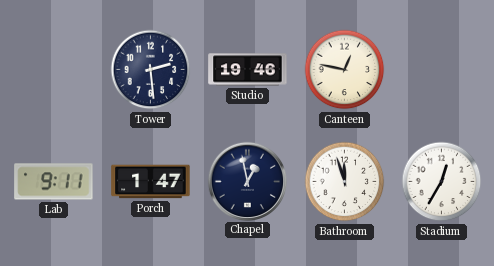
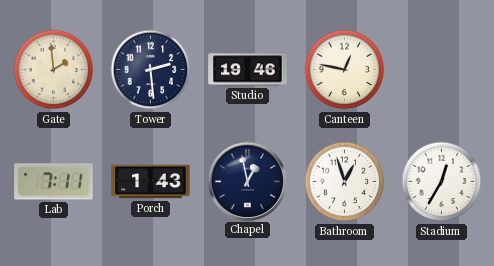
Gate: none -> 1:59 (54, 70)
Lab: 9:11 -> 7:11 (54, 182)
Porch: 1:47 -> 1:43 (151, 182)
Bathroom: 11:57 -> 12:57 (345, 182)
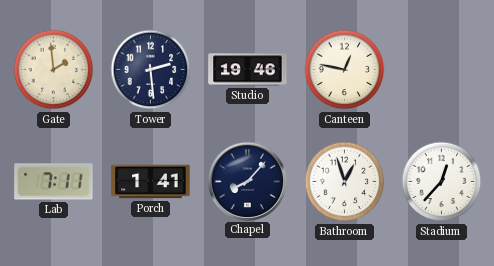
Porch: 1:43 -> 1:41 (151, 182)
Chapel: 12:58 -> 8:07 (247, 181)
Stadium: 12:35 -> 12:37 (442, 182)
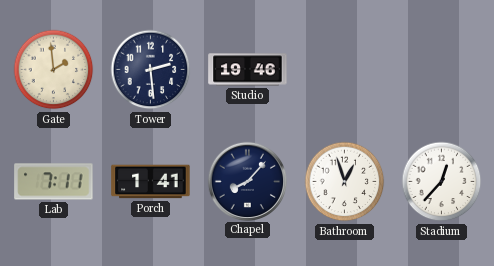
Canteen: 12:47 -> none (345, 70)
